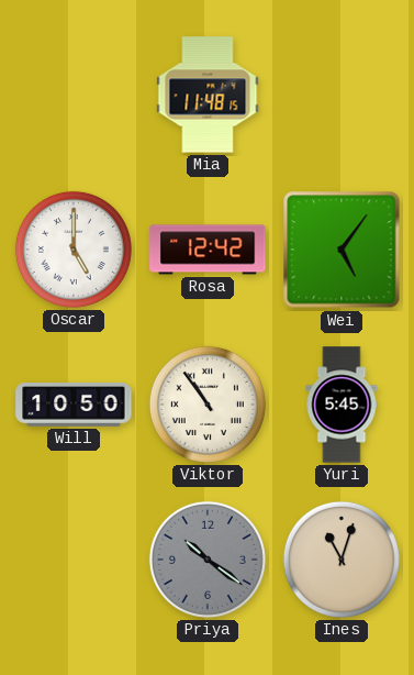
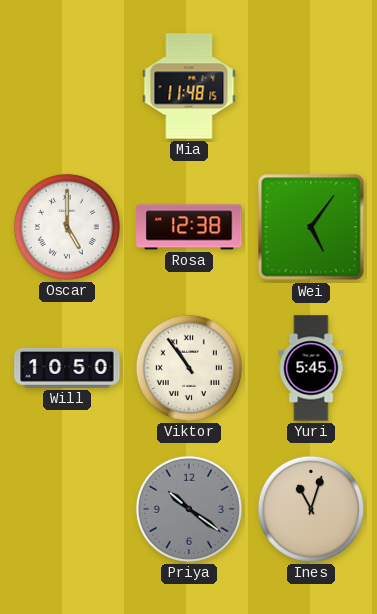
Rosa: 12:42 -> 12:38 (189, 227)
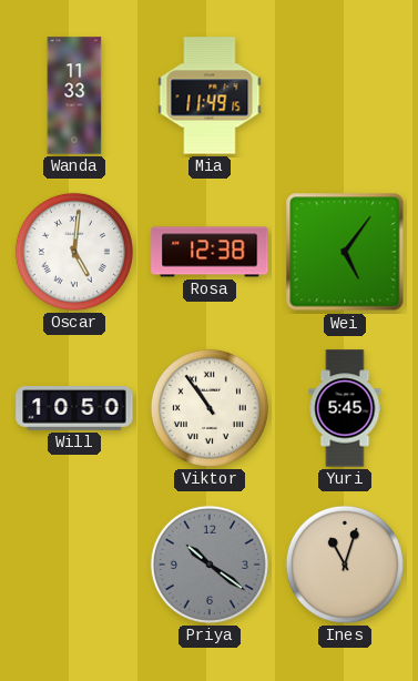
Wanda: none -> 11:33 (74, 95)
Mia: 11:48 -> 11:49 (210, 95)
Oscar: 5:00 -> 5:01 (74, 252)
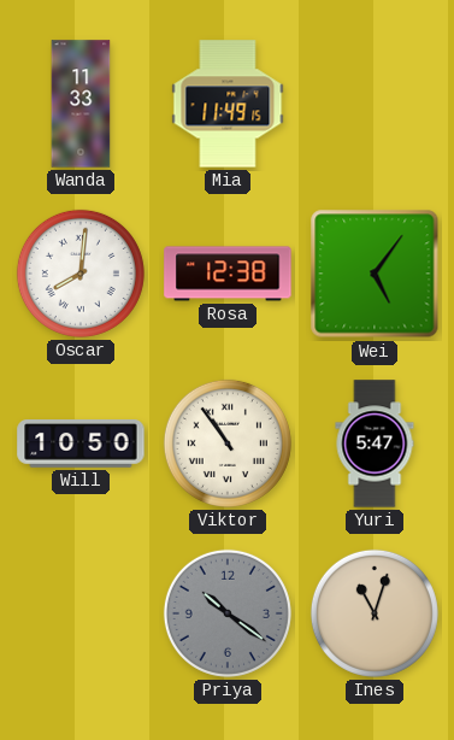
Oscar: 5:01 -> 8:01 (81, 274)
Yuri: 5:45 -> 5:47 (375, 444)
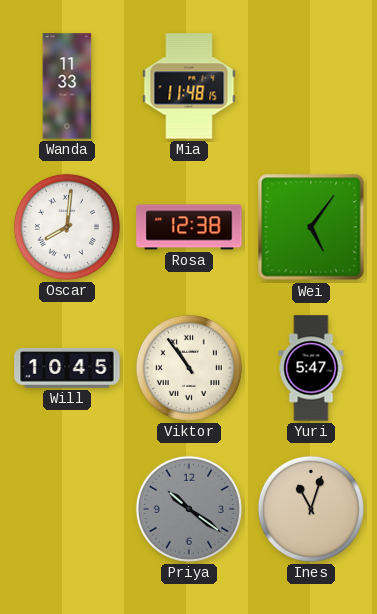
Mia: 11:49 -> 11:48 (189, 86)
Will: 10:50 -> 10:45 (67, 368)
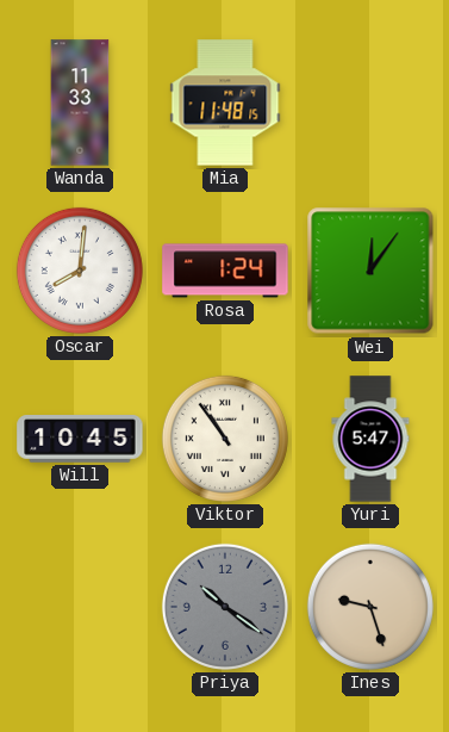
Rosa: 12:38 -> 1:24 (225, 271)
Wei: 5:06 -> 12:06 (370, 271)
Ines: 11:03 -> 9:27 (370, 607)
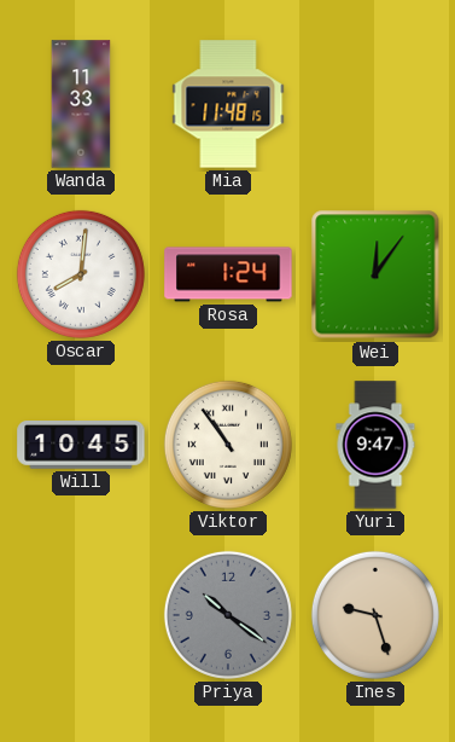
Yuri: 5:47 -> 9:47 (375, 445)
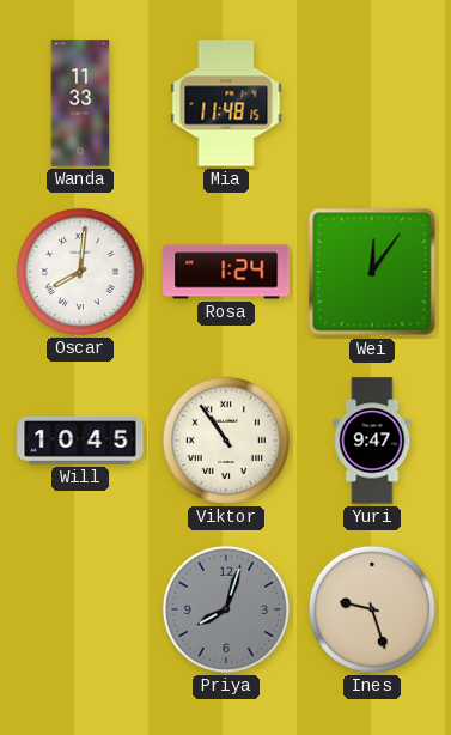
Priya: 10:21 -> 8:03 (226, 609)
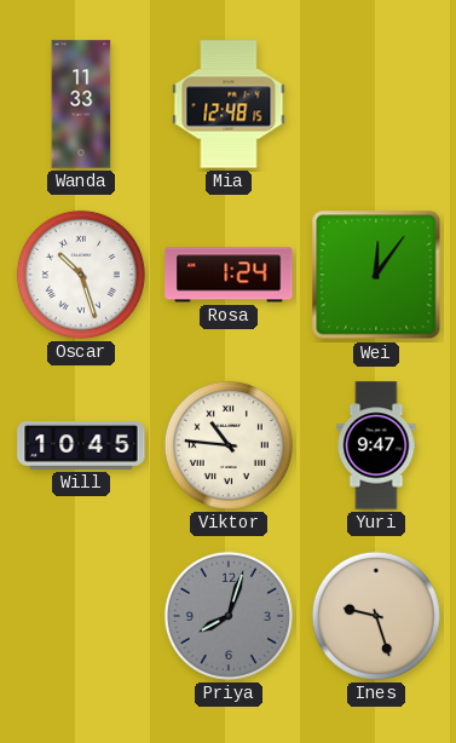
Mia: 11:48 -> 12:48 (229, 104)
Oscar: 8:01 -> 10:27 (81, 275)
Viktor: 10:54 -> 10:46 (229, 445)
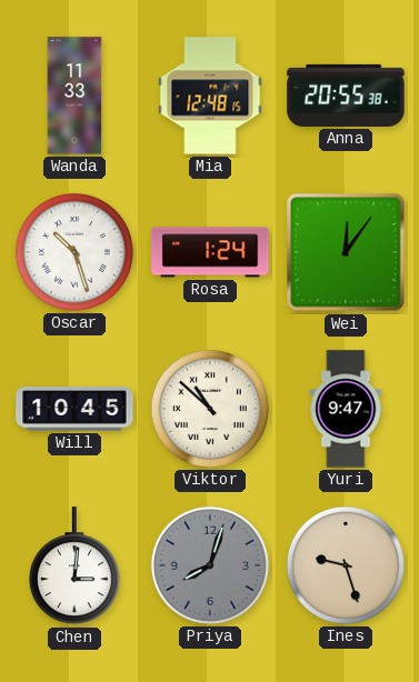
Anna: none -> 20:55 (346, 96)
Viktor: 10:46 -> 10:52 (210, 409)
Chen: none -> 3:01 (74, 566)
